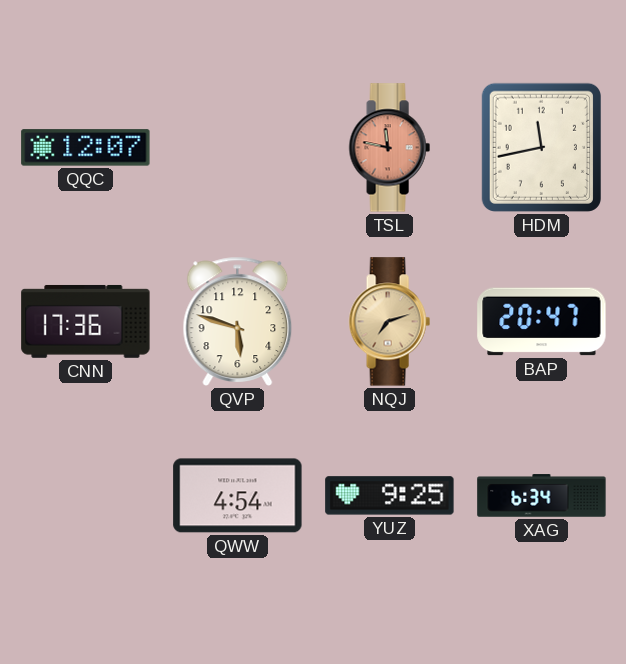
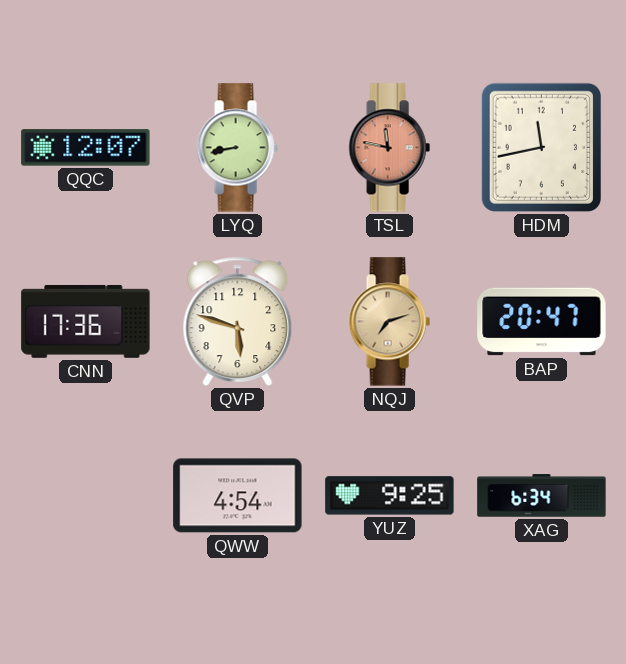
LYQ: none -> 8:43 (237, 148)
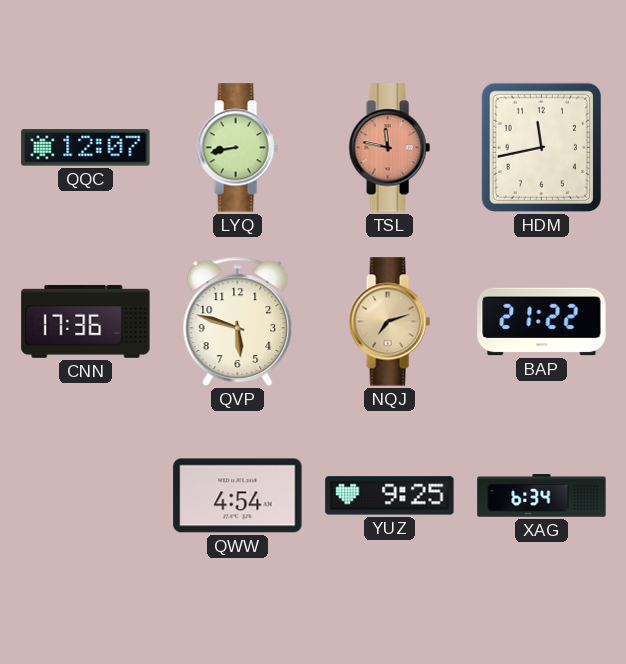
BAP: 20:47 -> 21:22 (542, 322)
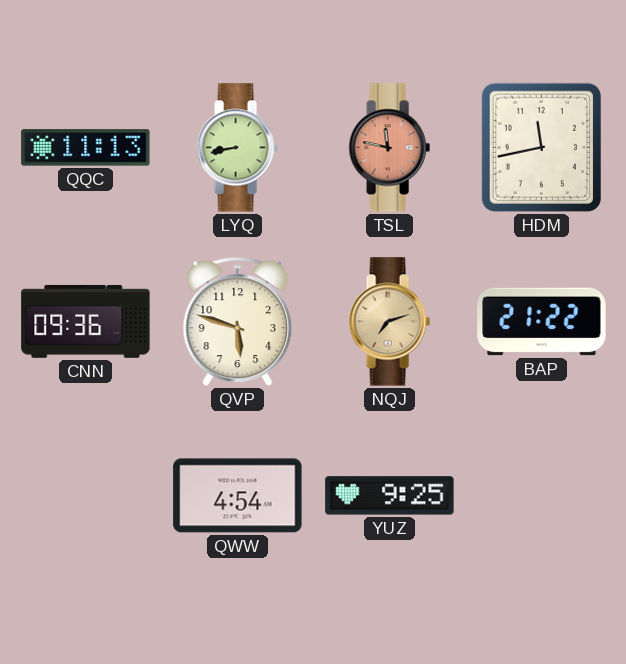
QQC: 12:07 -> 11:13 (86, 148)
CNN: 17:36 -> 09:36 (86, 321)
XAG: 6:34 -> none (542, 496)
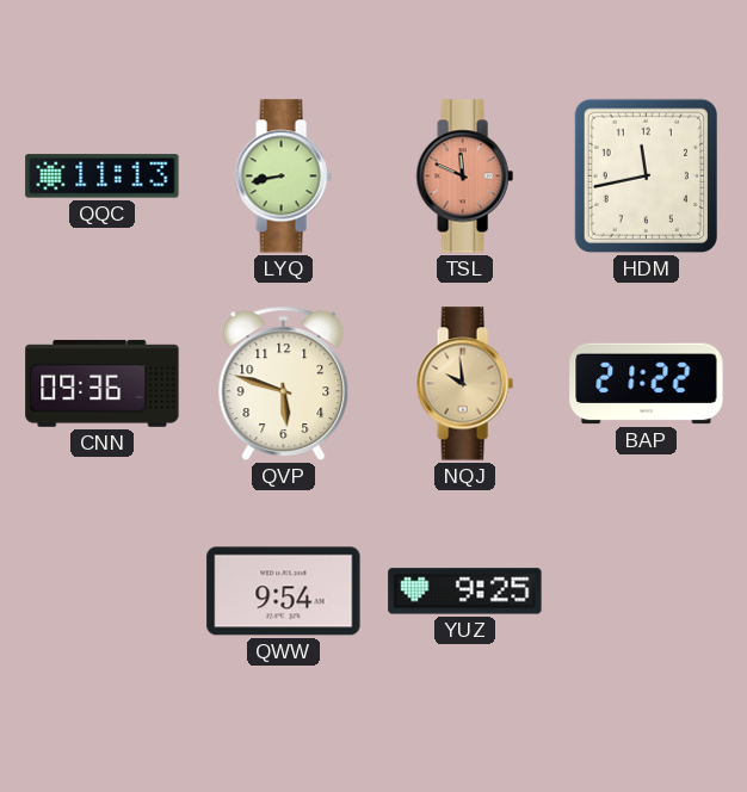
TSL: 11:47 -> 11:49 (464, 177)
NQJ: 7:12 -> 9:59 (464, 384)
QWW: 4:54 -> 9:54 (284, 592)
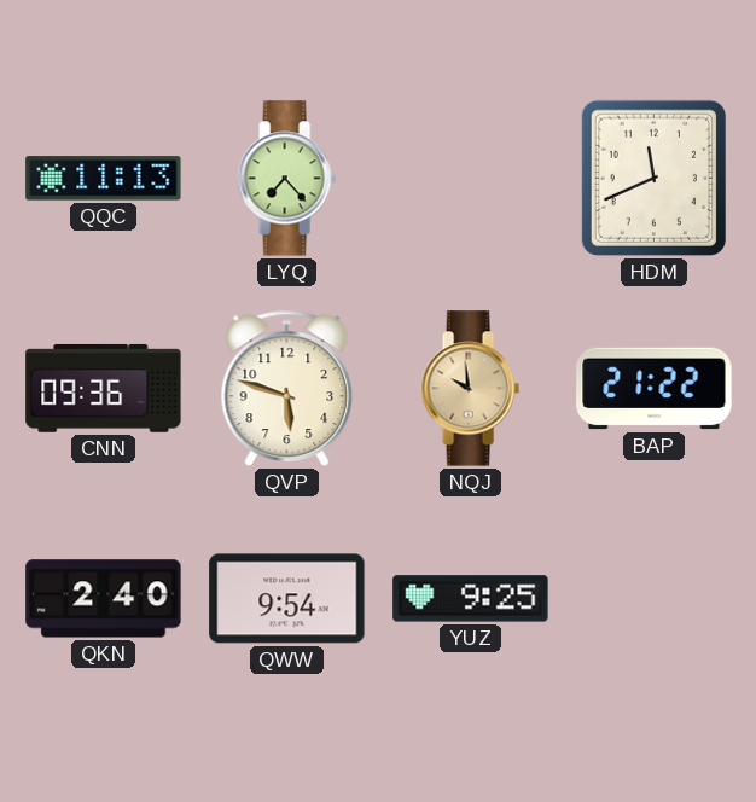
LYQ: 8:43 -> 7:23 (286, 179)
TSL: 11:49 -> none (464, 177)
HDM: 11:43 -> 11:41 (653, 178)
QKN: none -> 2:40 (104, 599)
